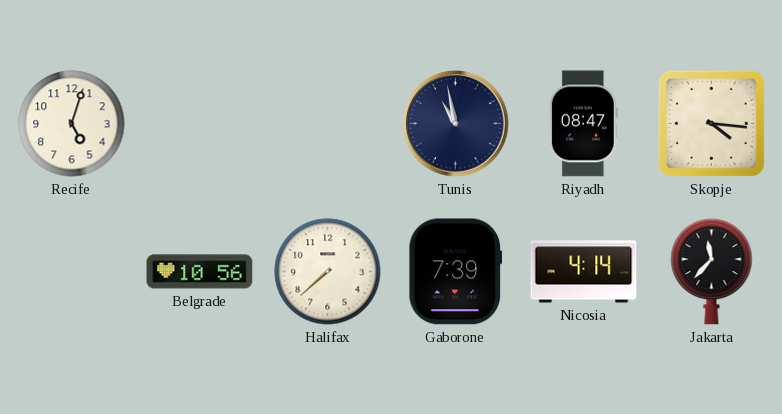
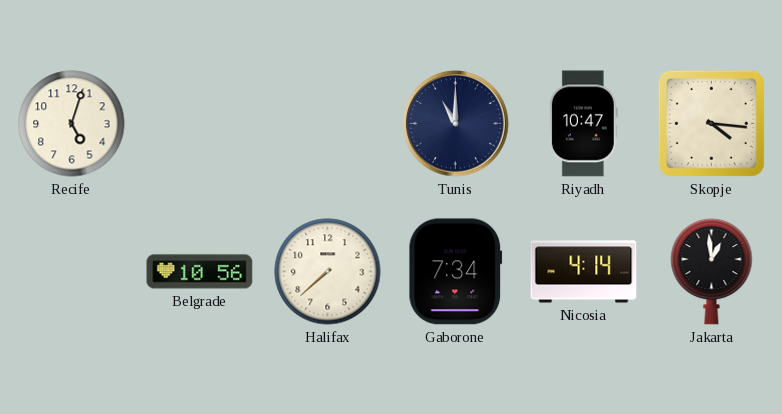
Tunis: 10:58 -> 11:00 (456, 124)
Riyadh: 08:47 -> 10:47 (583, 124)
Gaborone: 7:39 -> 7:34 (456, 272)
Jakarta: 11:37 -> 12:59 (712, 271)
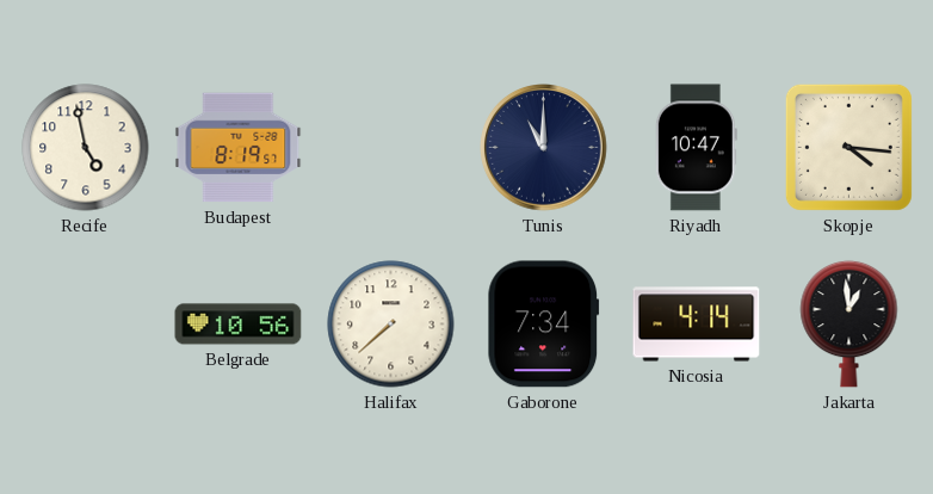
Recife: 5:03 -> 4:58 (86, 148)
Budapest: none -> 8:19 (239, 148)
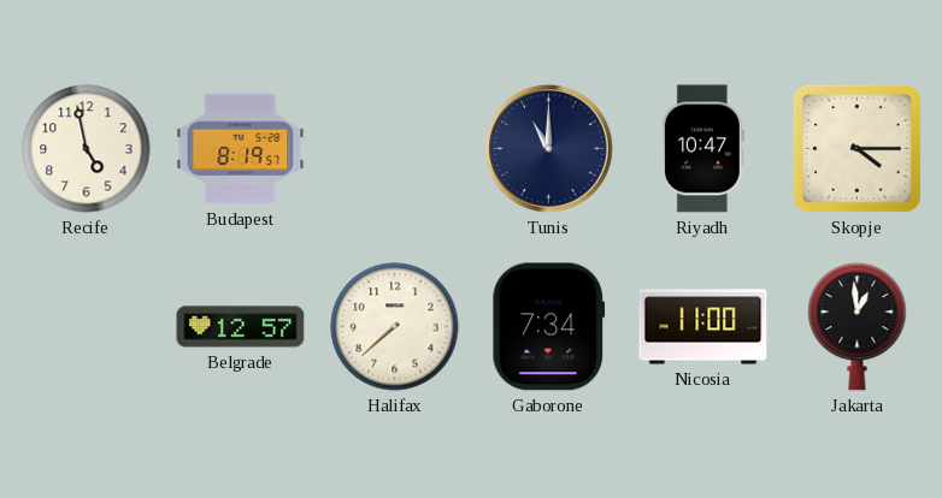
Skopje: 4:16 -> 4:15 (856, 148)
Belgrade: 10:56 -> 12:57 (241, 327)
Nicosia: 4:14 -> 11:00 (703, 327)
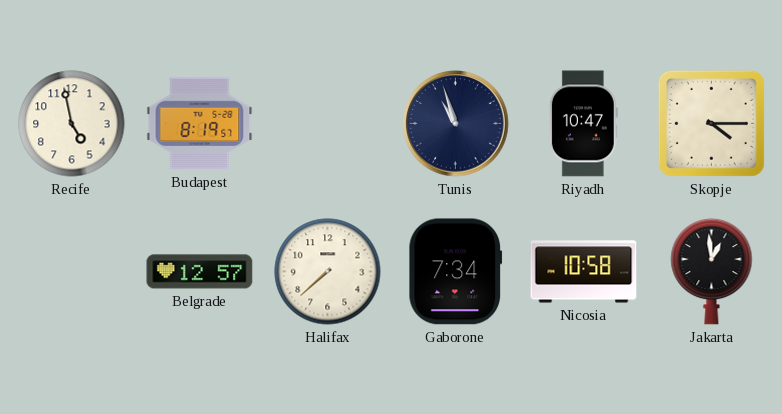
Tunis: 11:00 -> 10:57 (456, 124)
Nicosia: 11:00 -> 10:58 (584, 272)
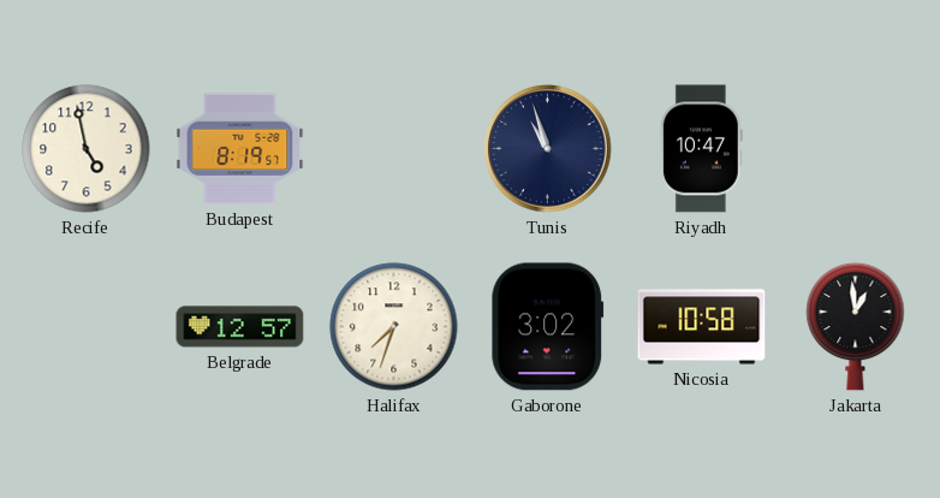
Skopje: 4:15 -> none (711, 123)
Halifax: 7:38 -> 7:33 (394, 327)
Gaborone: 7:34 -> 3:02 (548, 327)
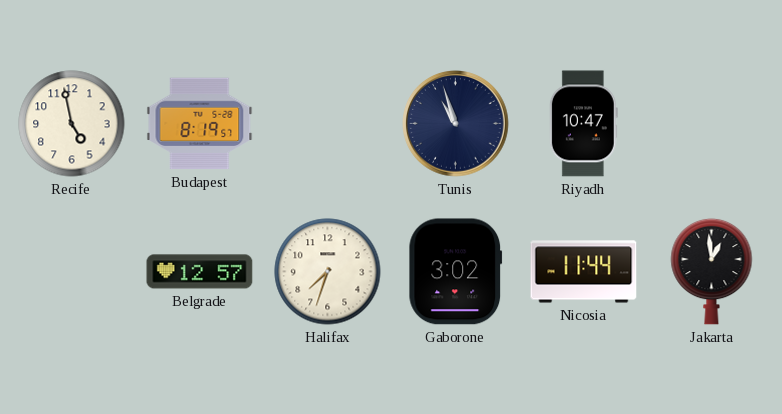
Nicosia: 10:58 -> 11:44 (584, 272)
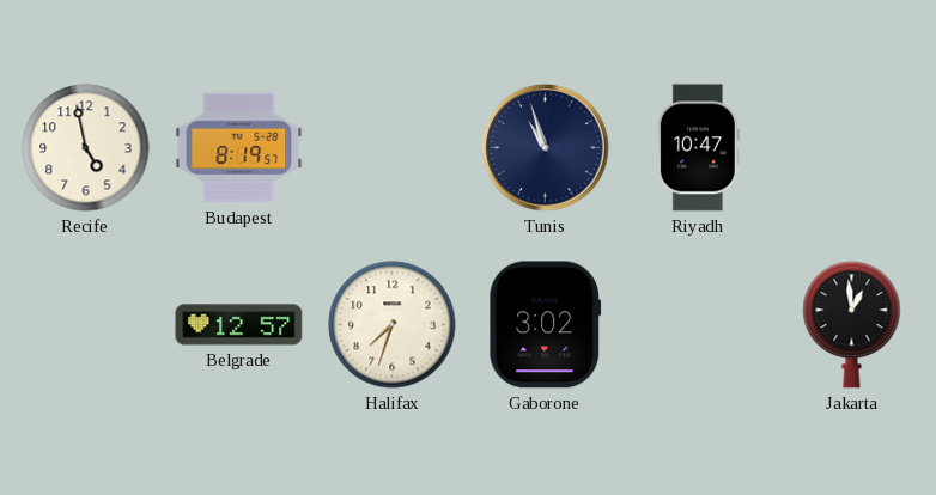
Nicosia: 11:44 -> none (584, 272)
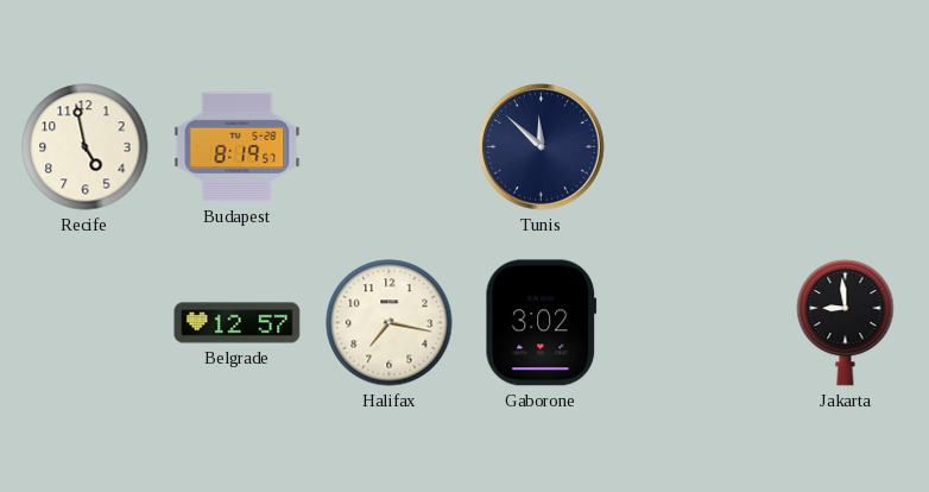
Tunis: 10:57 -> 11:52 (542, 147)
Riyadh: 10:47 -> none (698, 148)
Halifax: 7:33 -> 7:17 (390, 323)
Jakarta: 12:59 -> 8:59 (846, 322)
